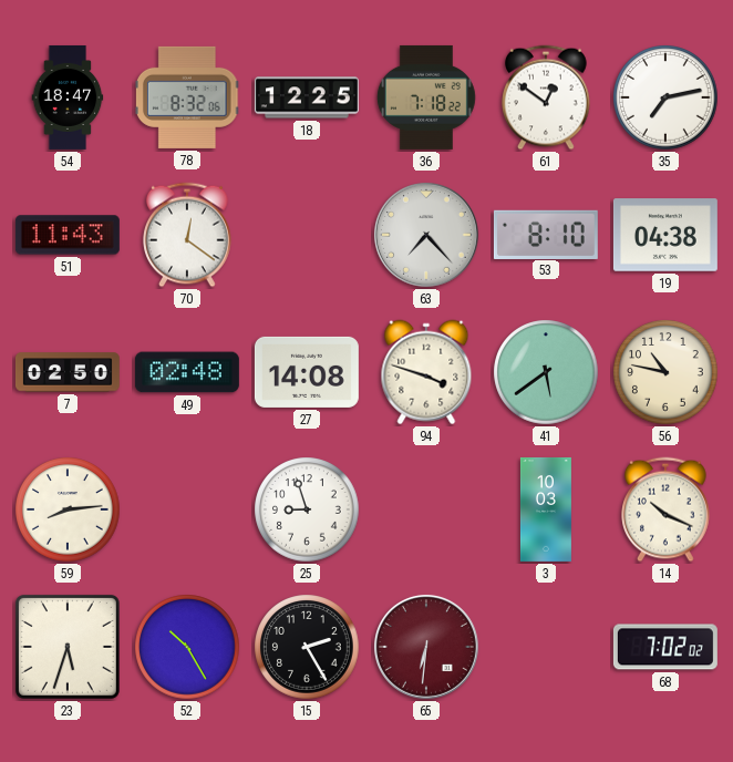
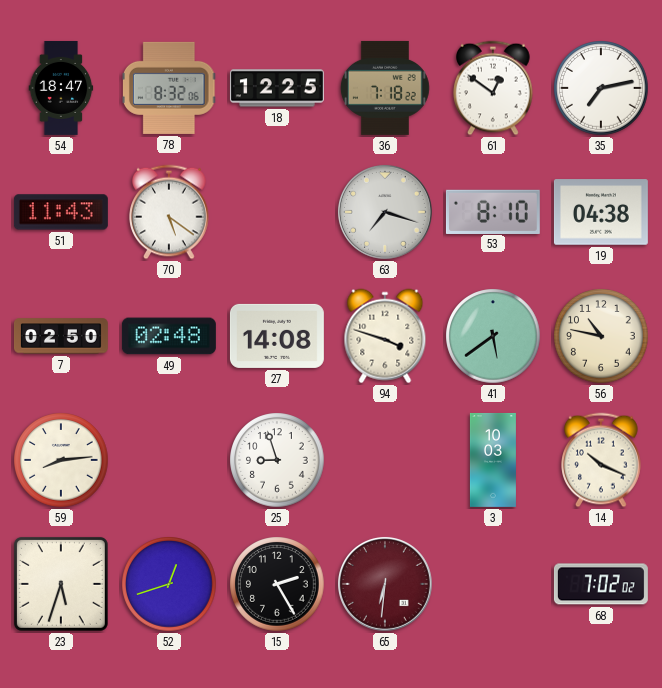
70: 12:21 -> 5:21 (169, 212)
63: 7:23 -> 7:18 (385, 212)
52: 10:25 -> 12:42 (169, 584)
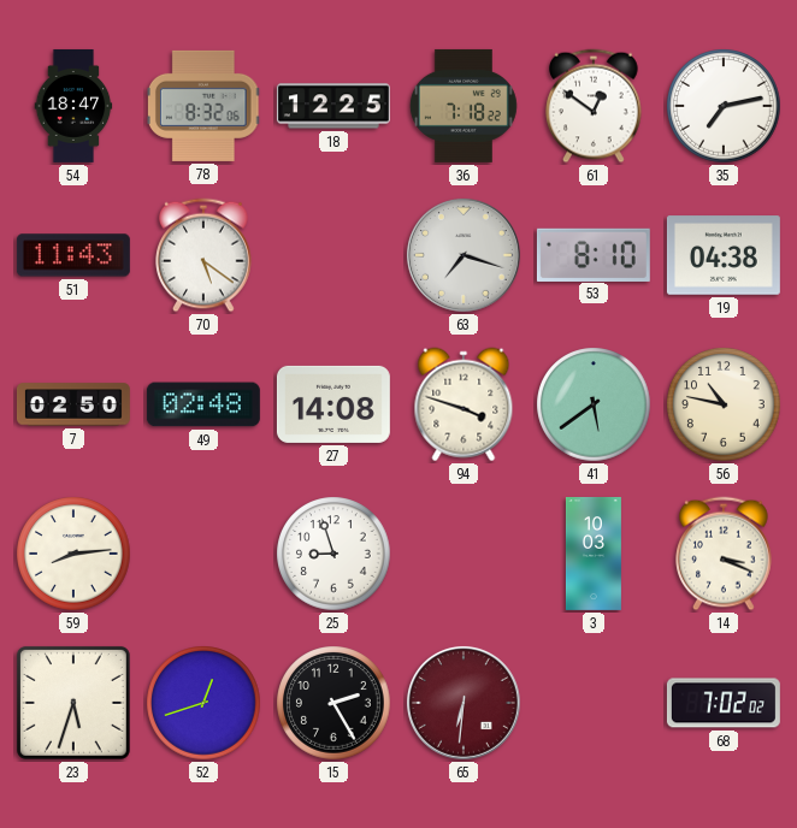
14: 10:19 -> 3:19 (724, 554)
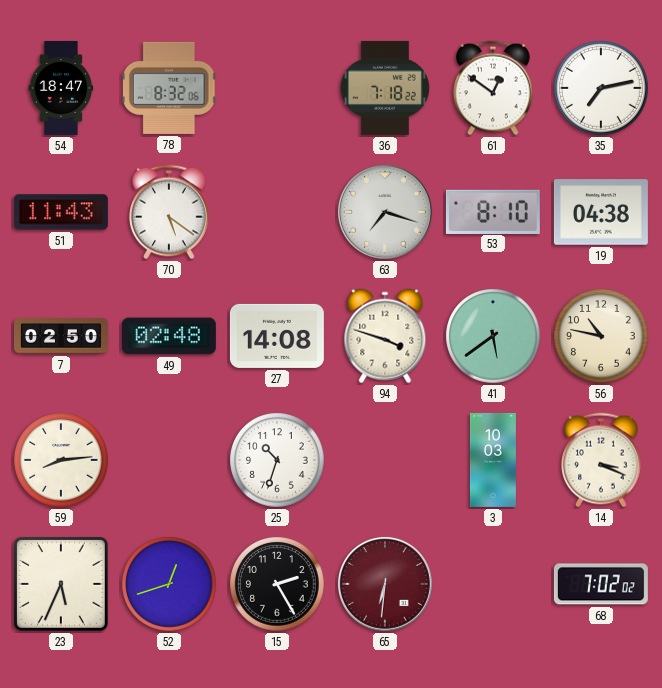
18: 12:25 -> none (333, 106)
25: 8:57 -> 10:33 (277, 460)
23: 5:33 -> 5:34 (61, 584)
